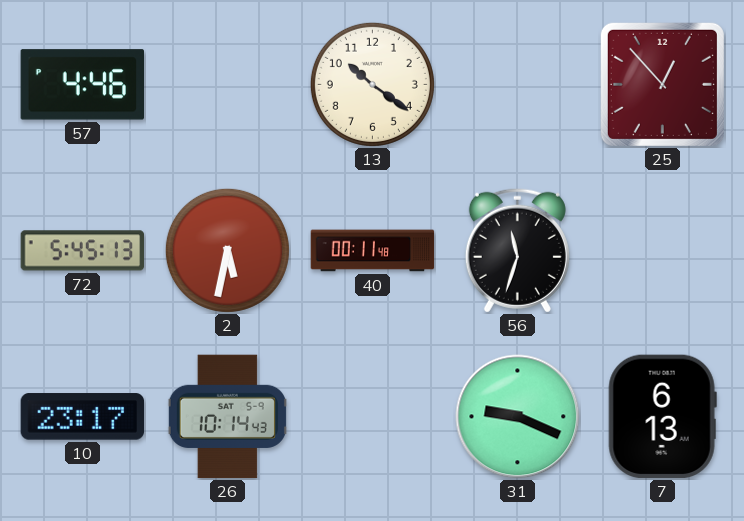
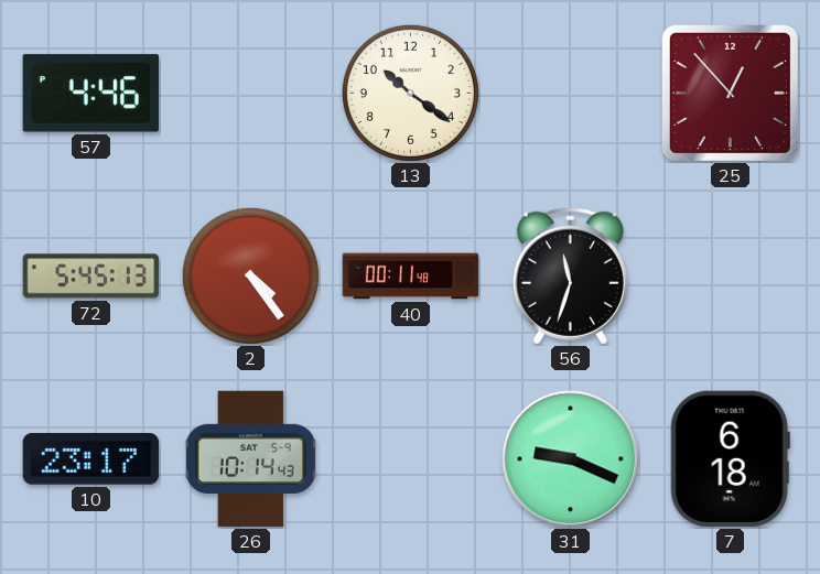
2: 5:32 -> 4:24 (250, 275)
7: 6:13 -> 6:18 (730, 459)
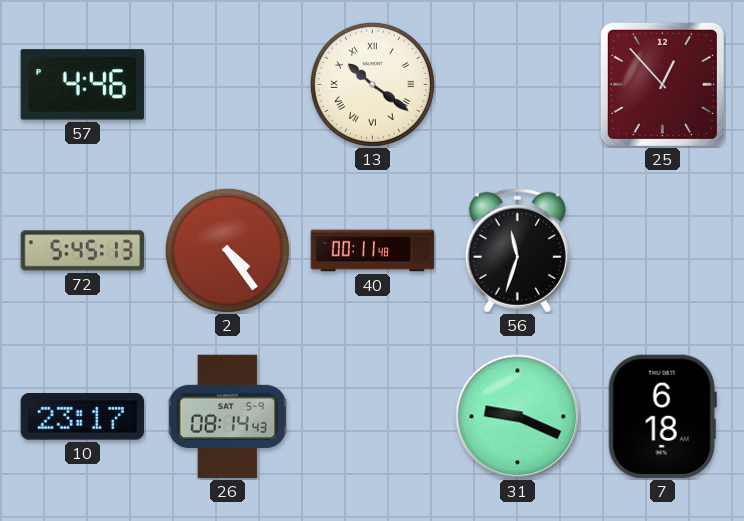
13 numerals: Arabic -> Roman (372, 84)
26: 10:14 -> 08:14 (227, 417)
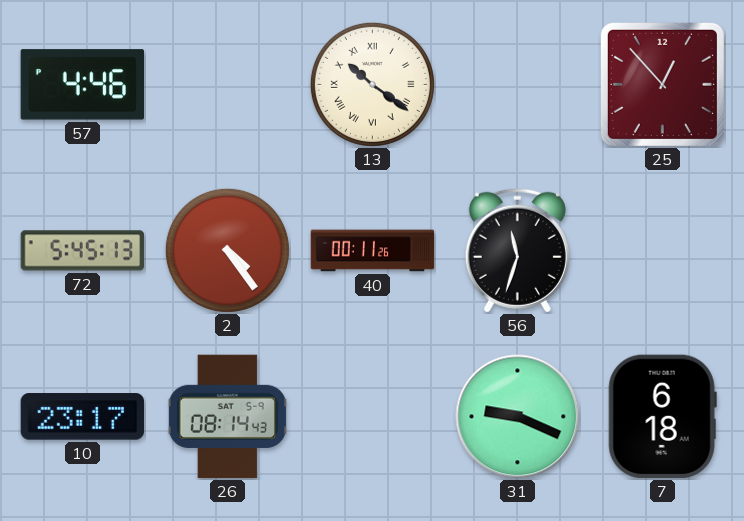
40: 00:11:48 -> 00:11:26 (373, 251)
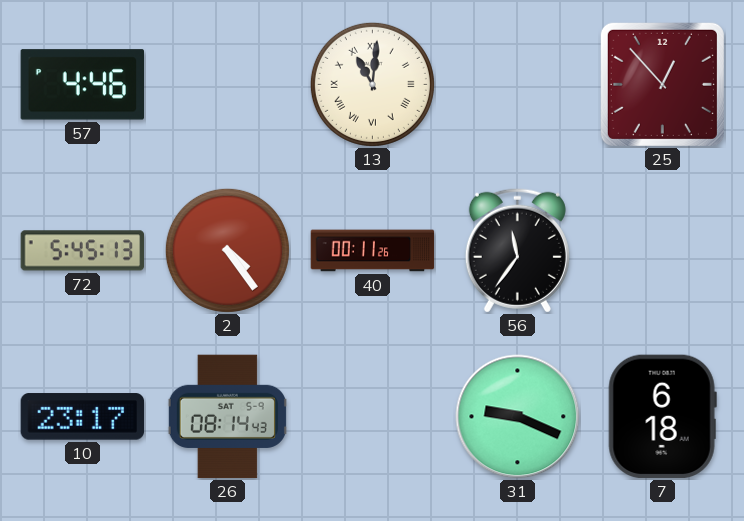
13: 10:21 -> 11:01 (372, 84)
56: 11:33 -> 11:36 (517, 250)
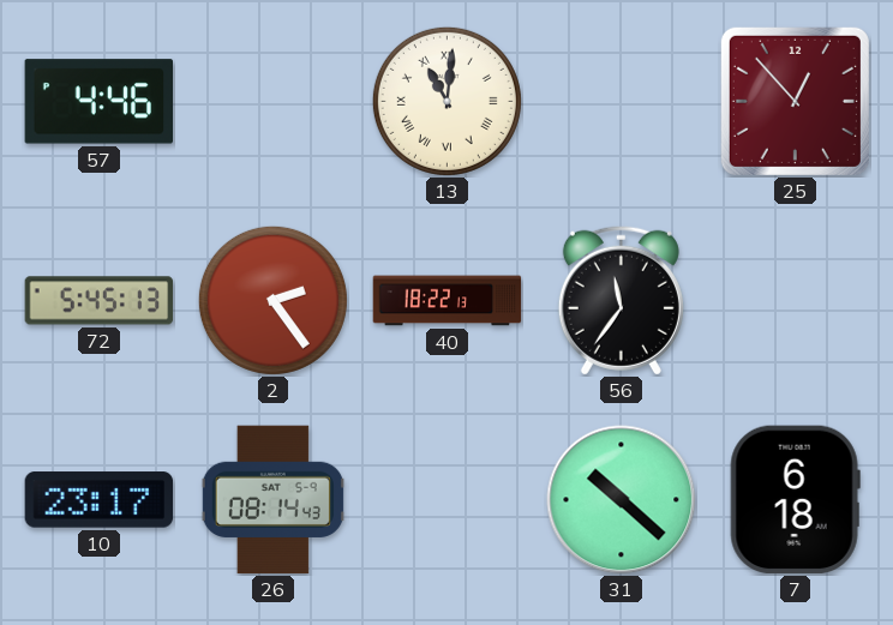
2: 4:24 -> 2:24 (272, 300)
40: 00:11 -> 18:22 (448, 301)
31: 9:19 -> 10:22 (622, 500)
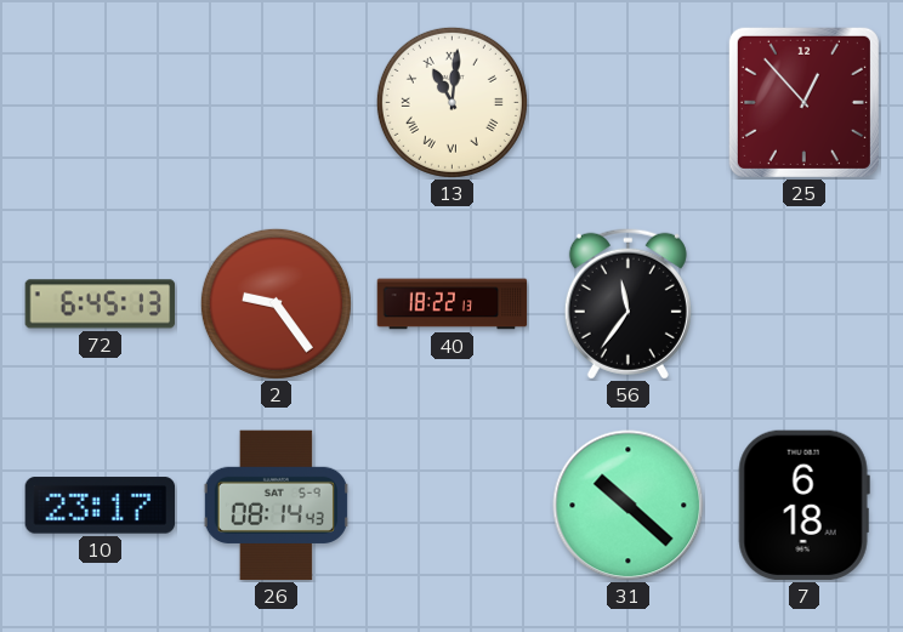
57: 4:46 -> none (100, 102)
72: 5:45 -> 6:45 (101, 304)
2: 2:24 -> 9:24 (276, 303)
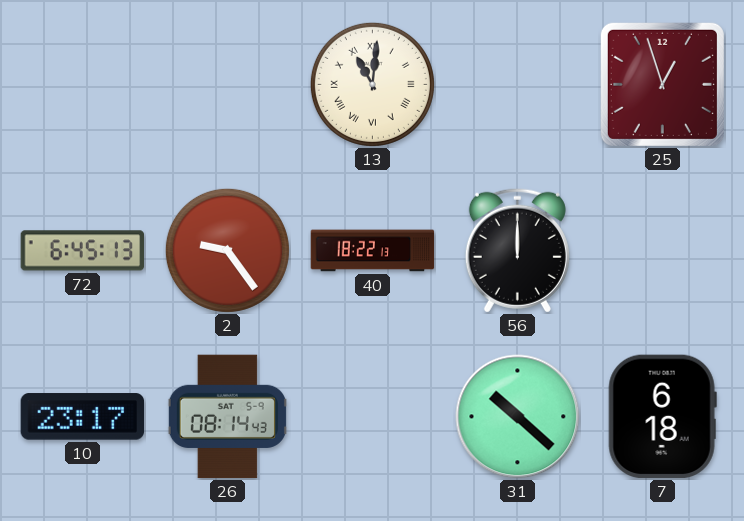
25: 12:53 -> 12:57 (662, 84)
56: 11:36 -> 12:00 (517, 250)
